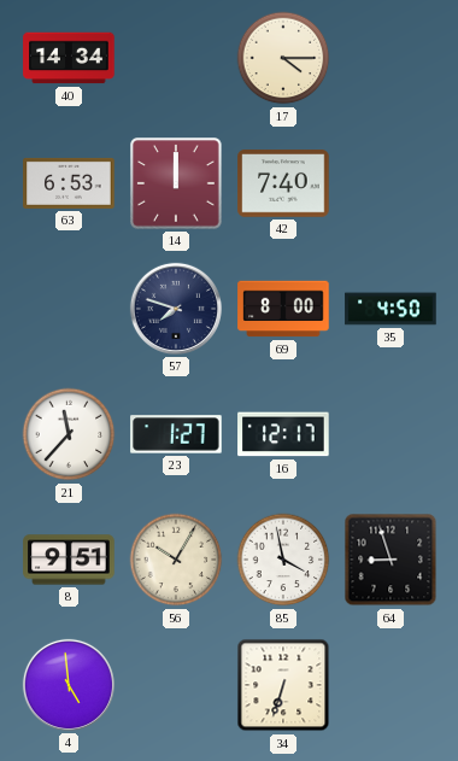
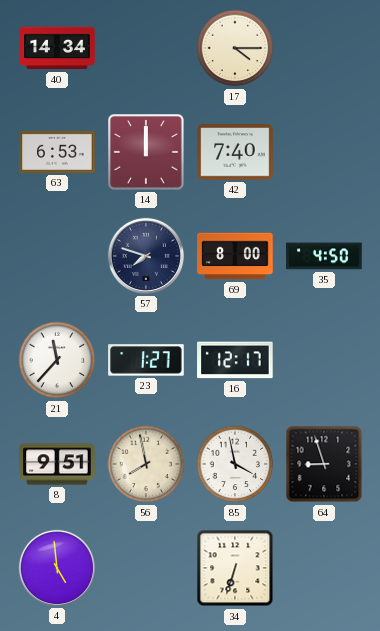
56: 10:05 -> 7:58 (146, 464)
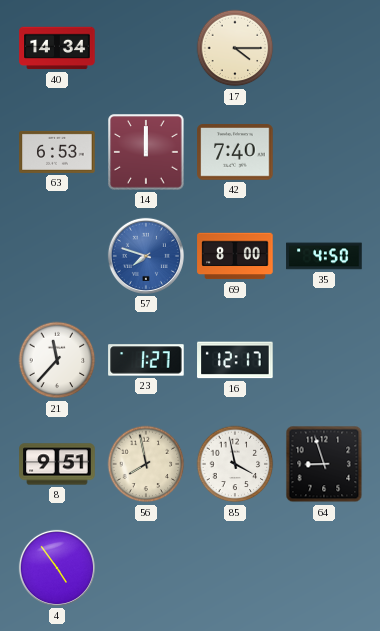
57 dial: navy -> blue (146, 256)
4: 4:59 -> 4:54 (57, 568)
34: 6:33 -> none (235, 568)
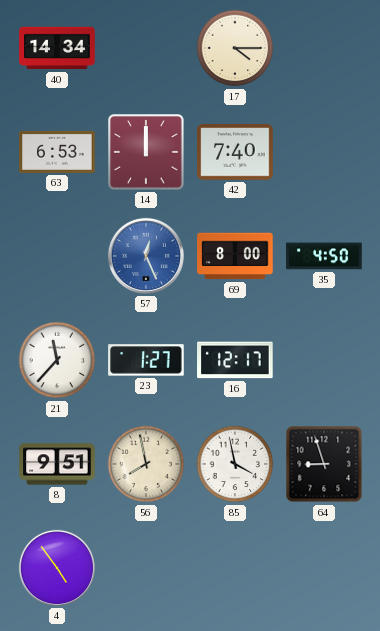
57: 7:48 -> 12:26 (146, 256)
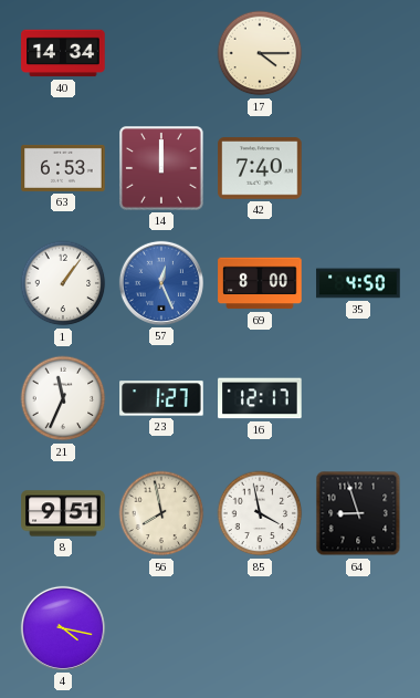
1: none -> 1:06 (63, 283)
21: 11:37 -> 11:34 (63, 398)
4: 4:54 -> 4:17 (63, 628)
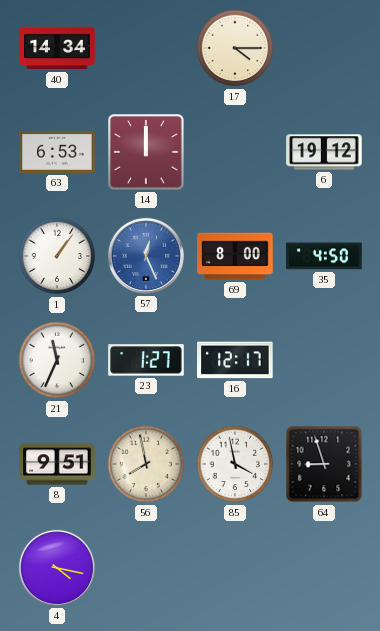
42: 7:40 -> none (260, 168)
6: none -> 19:12 (324, 152)
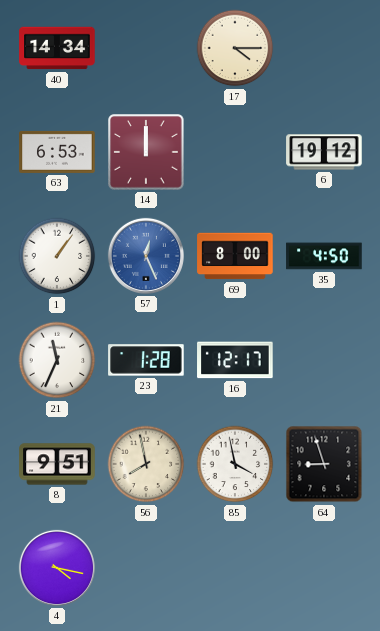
23: 1:27 -> 1:28 (146, 360)
